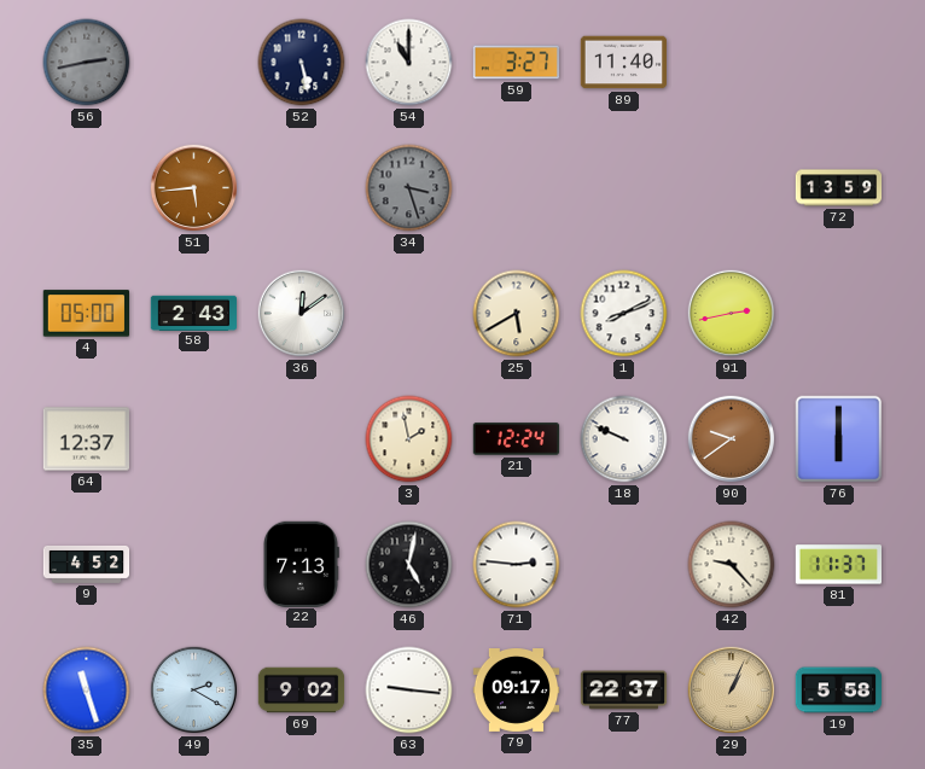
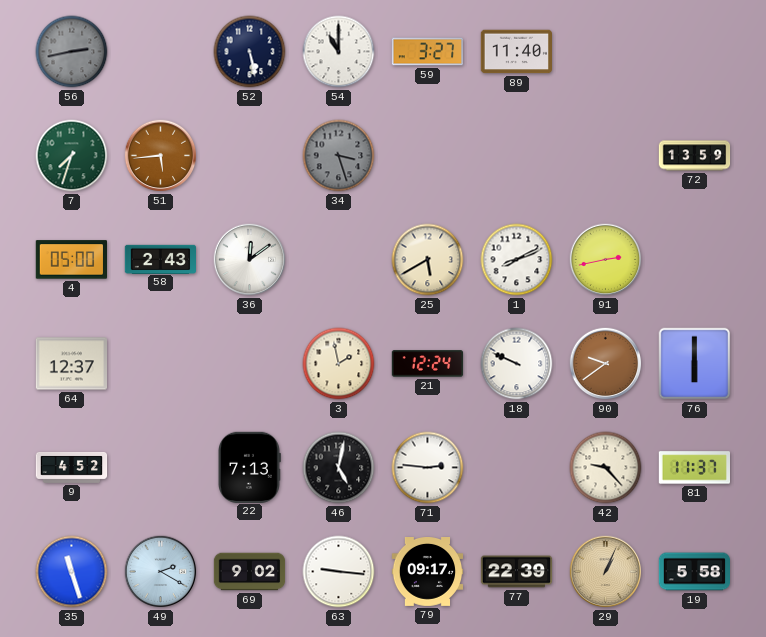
7: none -> 7:33 (72, 156)
77: 22:37 -> 22:39 (517, 572)
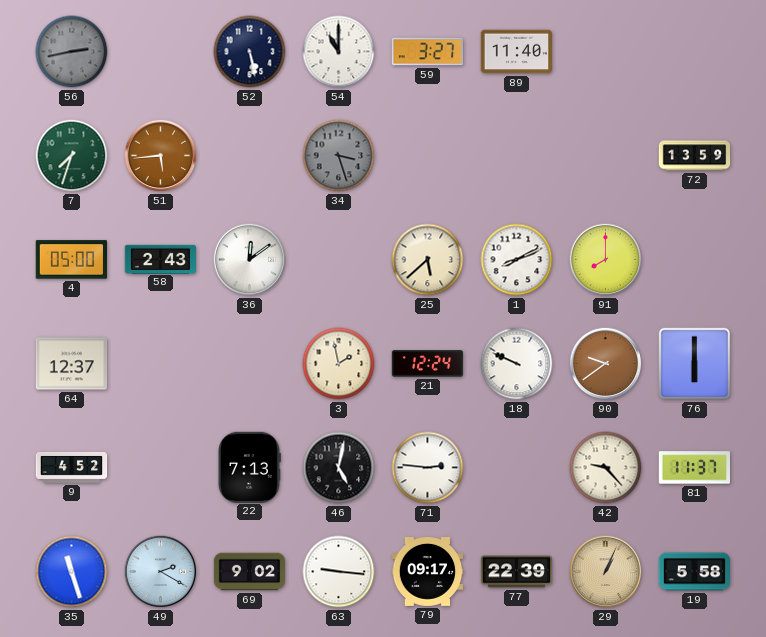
25: 5:40 -> 5:38 (428, 260)
91: 2:43 -> 8:00 (606, 260)
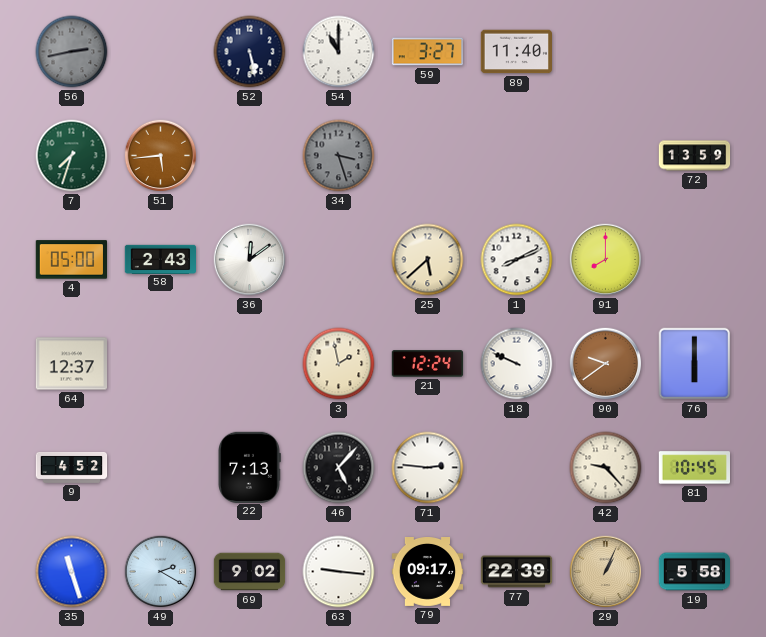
46: 5:02 -> 5:07 (339, 468)
81: 11:37 -> 10:45 (694, 468)
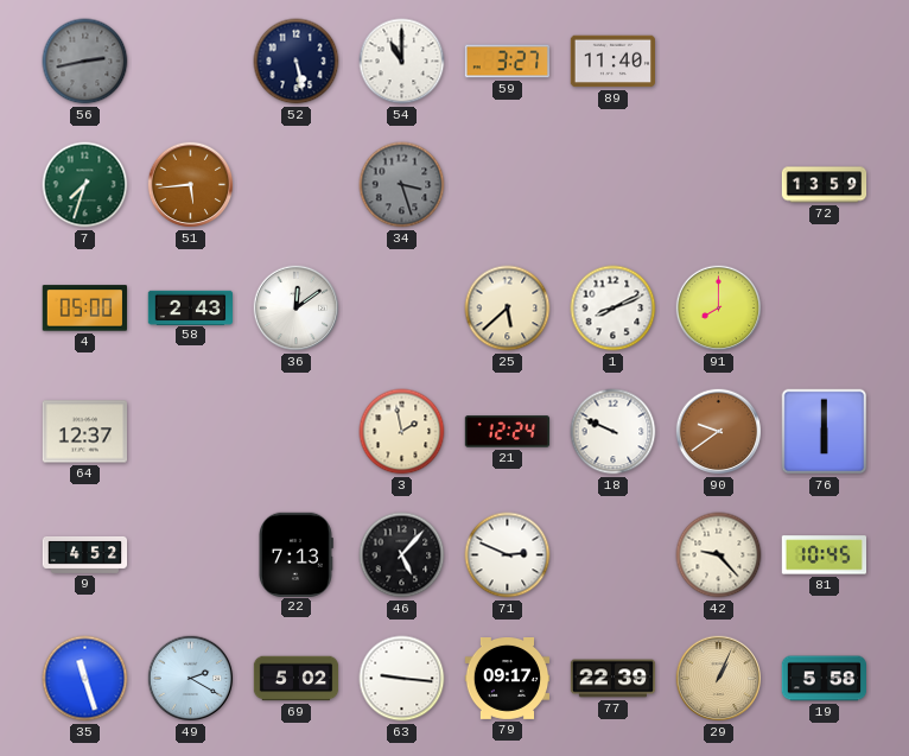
71: 2:46 -> 2:49 (508, 555)
69: 9:02 -> 5:02 (297, 679)
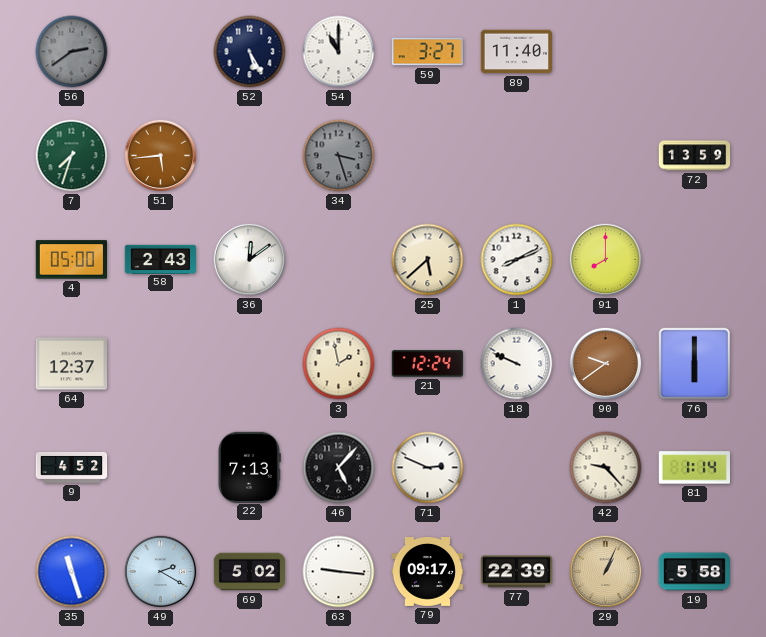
56: 2:43 -> 2:39 (72, 52)
52: 5:28 -> 5:25 (250, 52)
81: 10:45 -> 1:14 (694, 468)
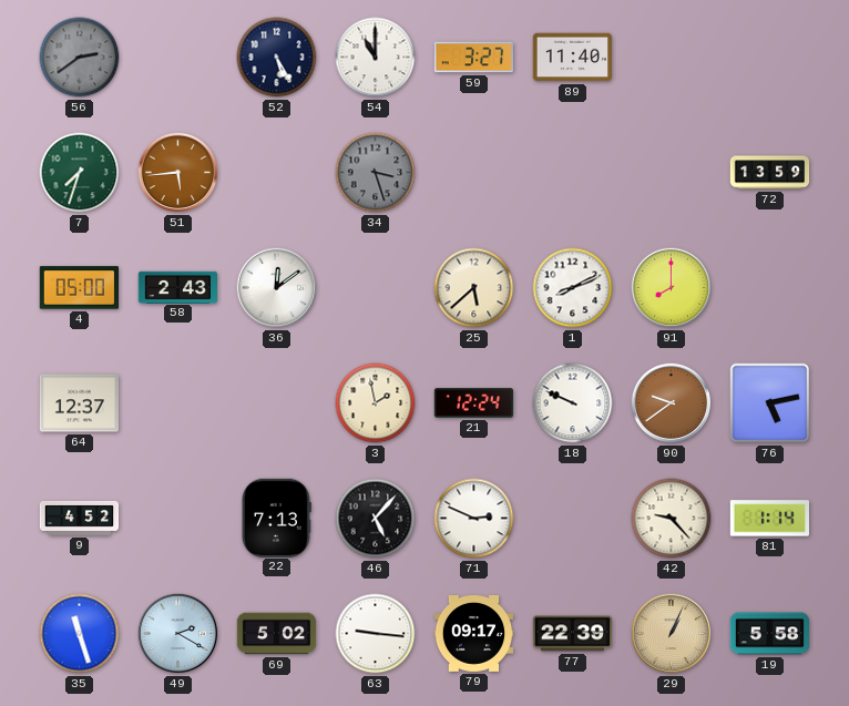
76: 6:00 -> 5:13 (770, 403)
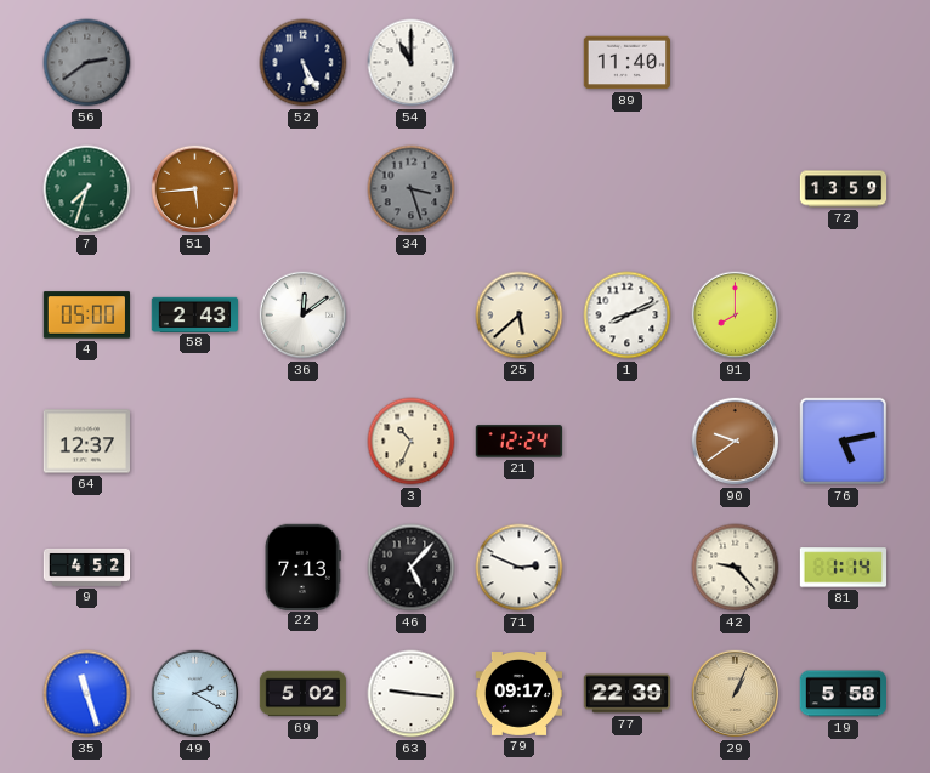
59: 3:27 -> none (474, 58)
3: 1:58 -> 10:34 (412, 442)
18: 9:49 -> none (573, 403)
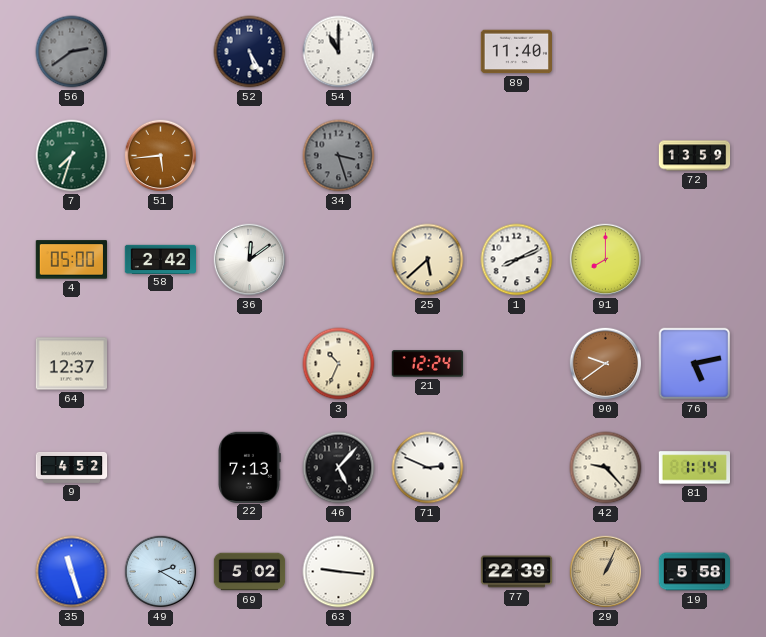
58: 2:43 -> 2:42 (161, 259)
79: 09:17 -> none (520, 694)
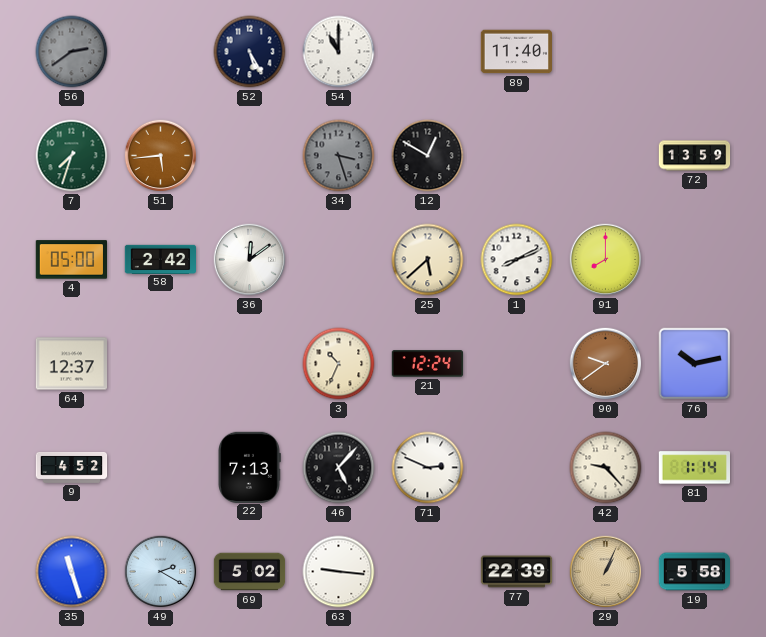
12: none -> 12:50 (428, 156)
76: 5:13 -> 10:13 (695, 364)
